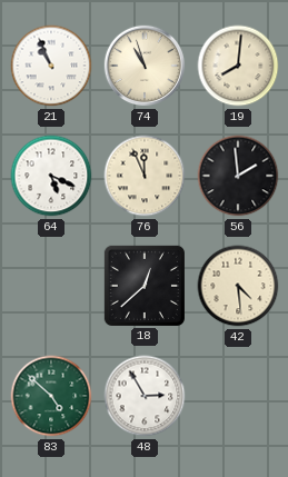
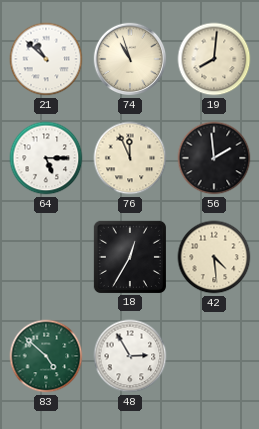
21: 10:56 -> 10:52 (46, 59)
64: 5:19 -> 5:15 (46, 158)
18: 12:38 -> 12:35 (130, 257)
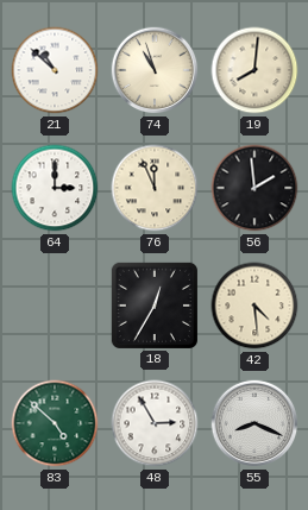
64: 5:15 -> 3:00 (55, 188)
55: none -> 8:19 (254, 423)
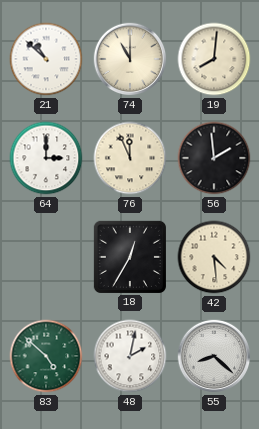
74: 10:57 -> 11:00 (130, 59)
48: 2:55 -> 2:02 (130, 356)
55: 8:19 -> 8:22 (214, 356)
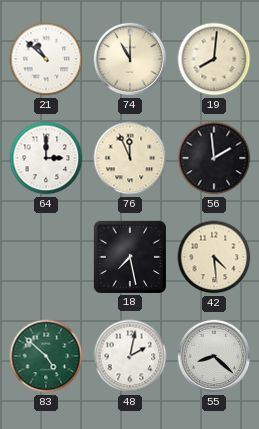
18: 12:35 -> 7:28 (130, 257)
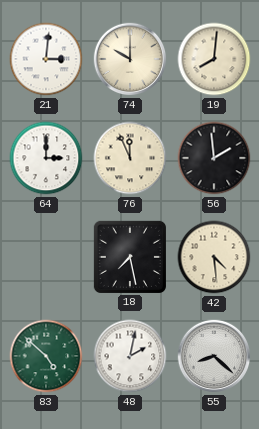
21: 10:52 -> 3:01 (46, 59)
74: 11:00 -> 10:00 (130, 59)
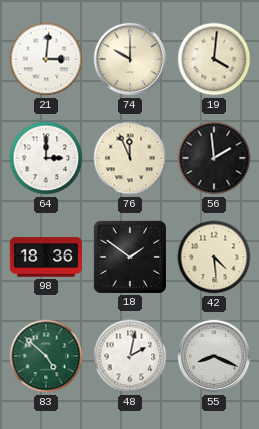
19: 8:01 -> 4:01 (214, 59)
98: none -> 18:36 (46, 257)
18: 7:28 -> 1:51 (130, 257)
55: 8:22 -> 8:19 (214, 356)
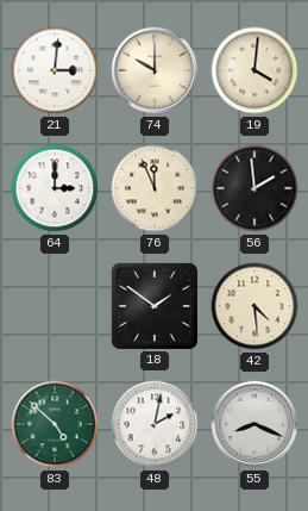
98: 18:36 -> none (46, 257)
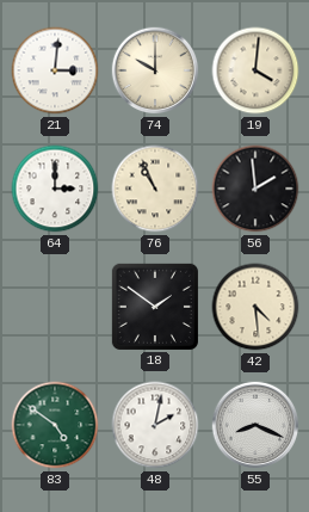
76: 11:56 -> 10:56 (155, 189)
83: 4:52 -> 4:51 (55, 425)
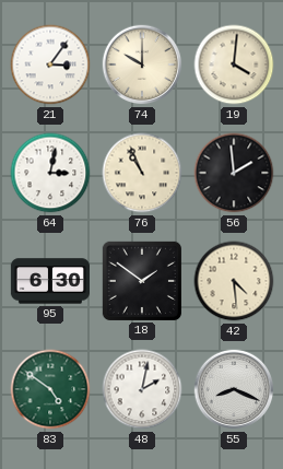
21: 3:01 -> 3:06 (50, 65)
64: 3:00 -> 3:02 (50, 173)
95: none -> 6:30 (49, 281)
